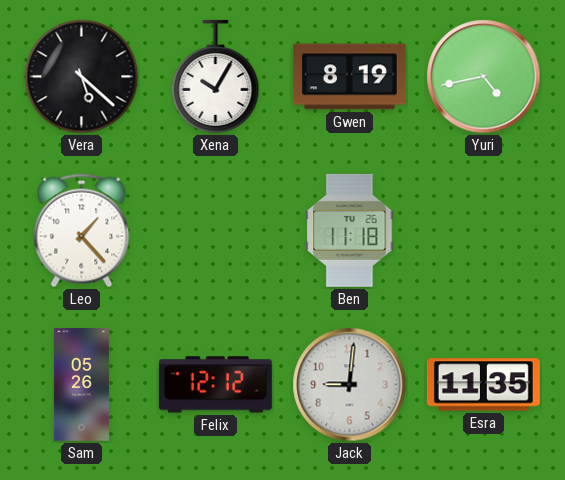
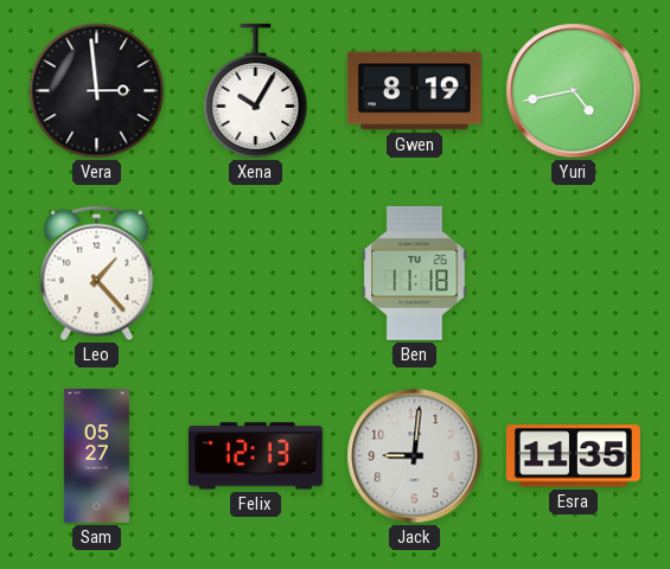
Vera: 5:22 -> 2:59 (97, 91)
Sam: 05:26 -> 05:27 (96, 455)
Felix: 12:12 -> 12:13 (255, 456)
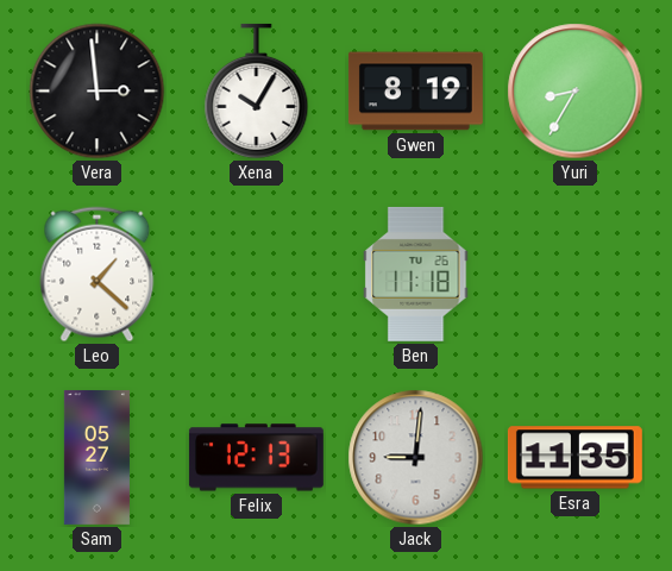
Yuri: 4:43 -> 8:35 (576, 92)
Leo: 1:23 -> 1:22 (98, 275)
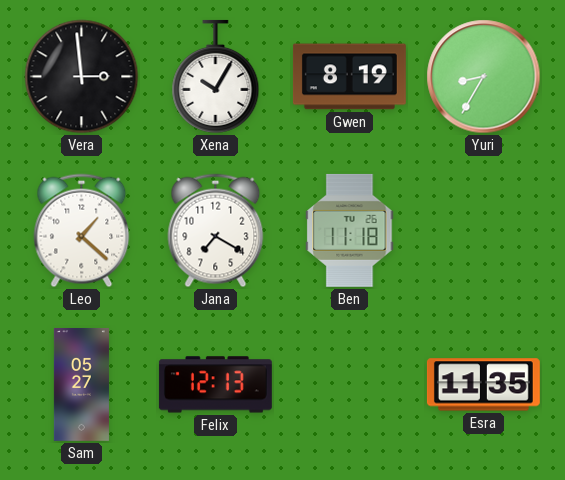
Jana: none -> 7:20 (216, 231)
Jack: 9:01 -> none (416, 458)
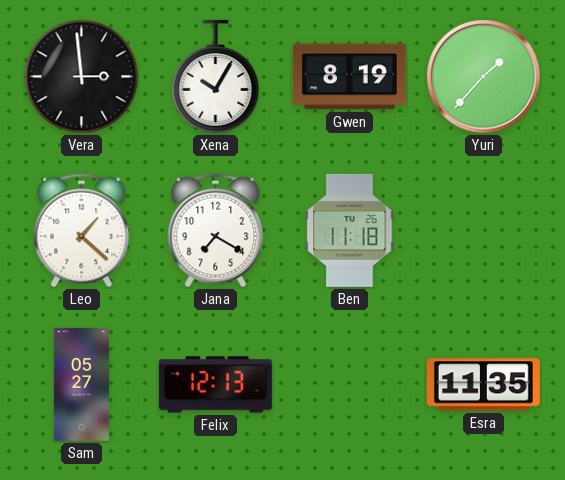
Yuri: 8:35 -> 1:37 (484, 77)
